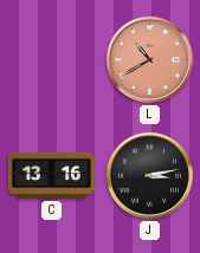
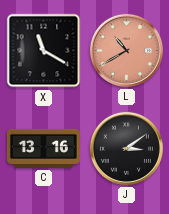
X: none -> 11:20 (44, 51)
J: 3:13 -> 3:09 (126, 148)
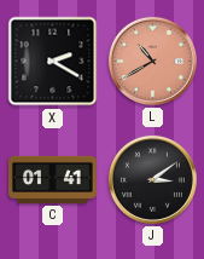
X: 11:20 -> 2:20 (53, 62)
C: 13:16 -> 01:41 (53, 179)
